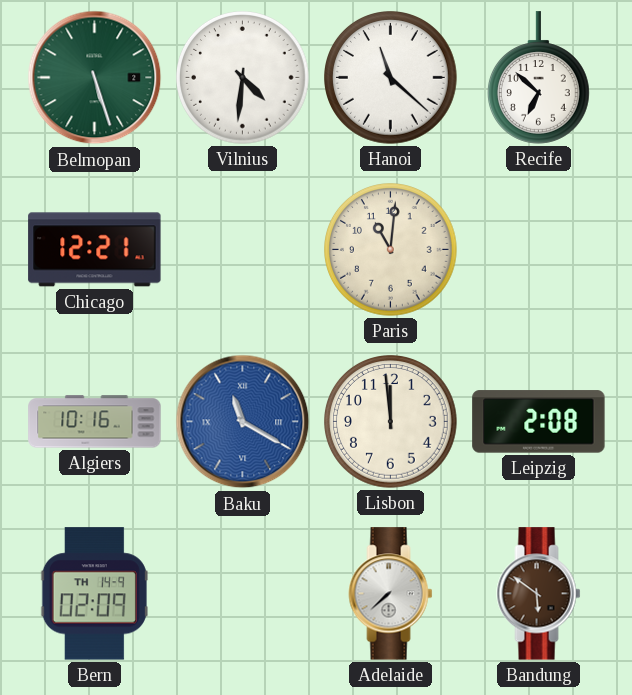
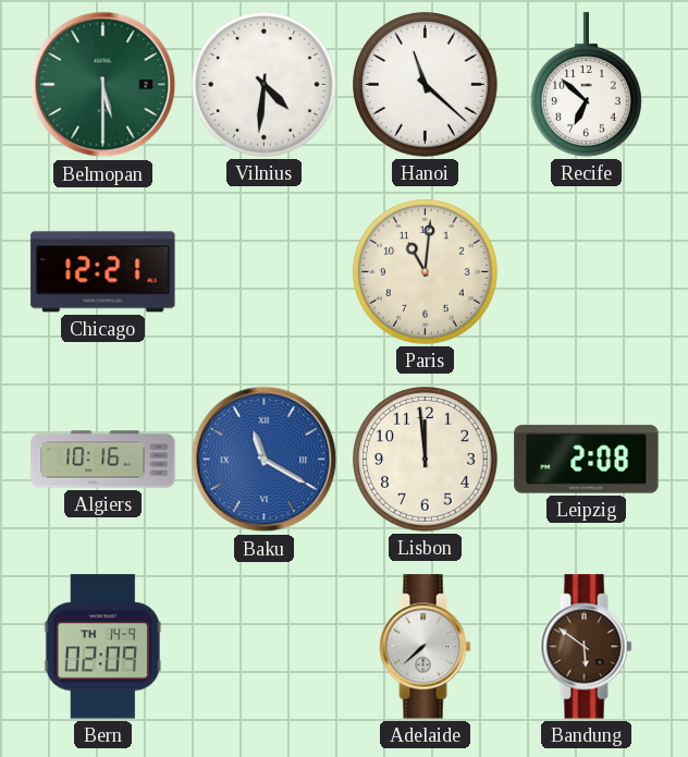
Belmopan: 5:27 -> 5:30 (103, 85)
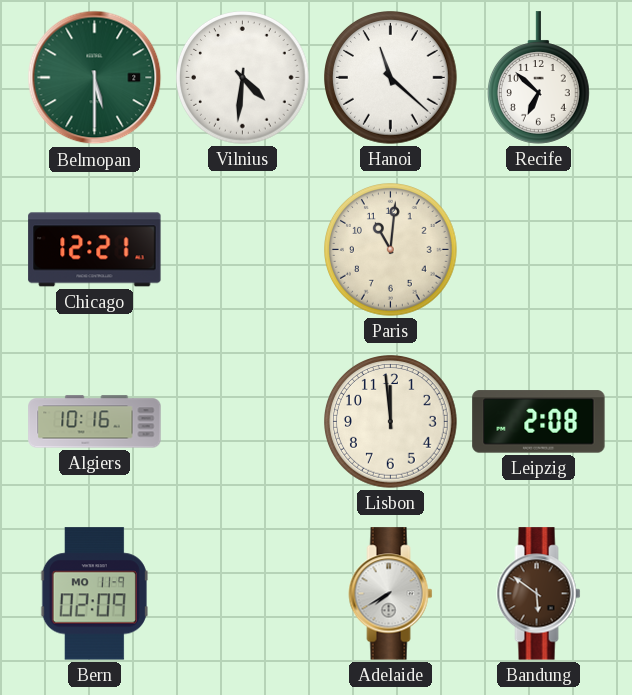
Baku: 11:20 -> none (265, 460)
Bern date: TH 14-9 -> MO 11-9 (94, 594)
Adelaide: 7:38 -> 7:40 (391, 594)
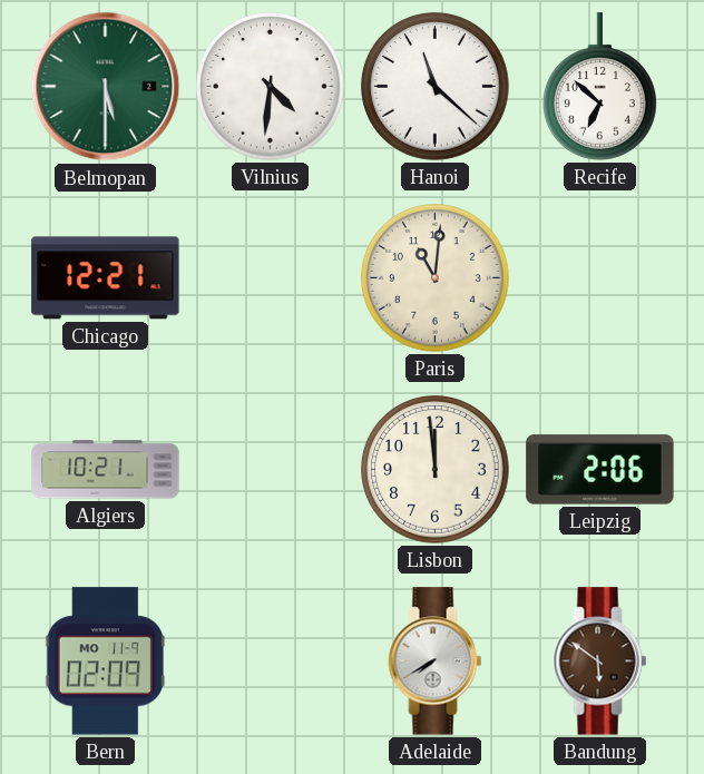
Algiers: 10:16 -> 10:21 (106, 470)
Leipzig: 2:08 -> 2:06 (600, 470)
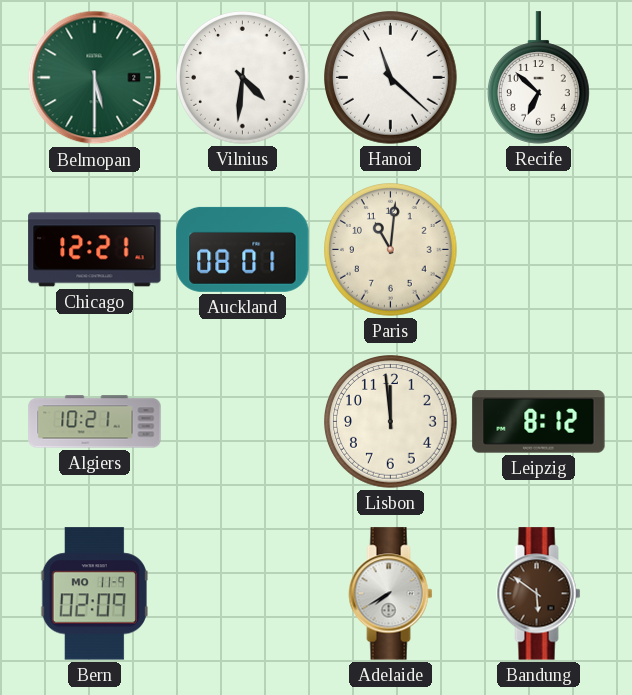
Auckland: none -> 08:01 (243, 249)
Leipzig: 2:06 -> 8:12 (539, 422)
